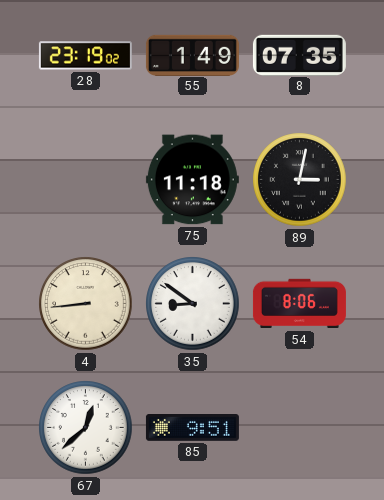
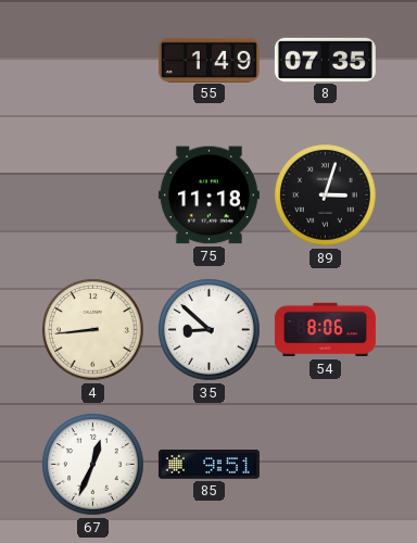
28: 23:19 -> none (85, 56)
89: 3:02 -> 3:03 (326, 195)
35: 8:51 -> 8:52 (210, 330)
67: 12:38 -> 12:34 (93, 465)
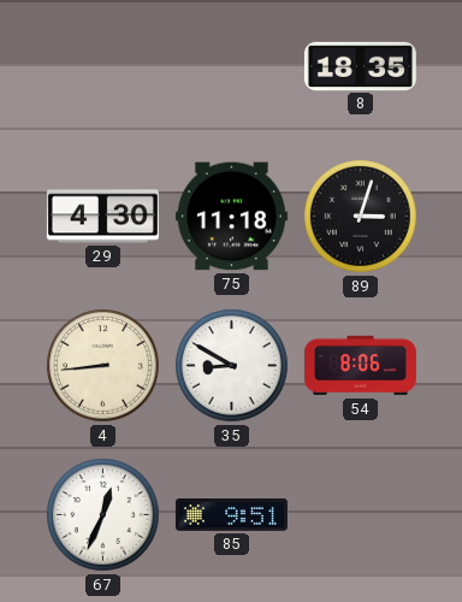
55: 1:49 -> none (208, 60)
8: 07:35 -> 18:35 (360, 66)
29: none -> 4:30 (102, 217)
35: 8:52 -> 8:50 (232, 366)
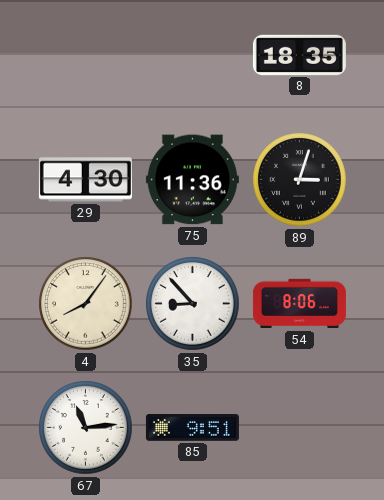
75: 11:18 -> 11:36 (192, 180)
4: 8:44 -> 8:06 (86, 304)
35: 8:50 -> 8:53 (193, 304)
67: 12:34 -> 11:14 (86, 428)
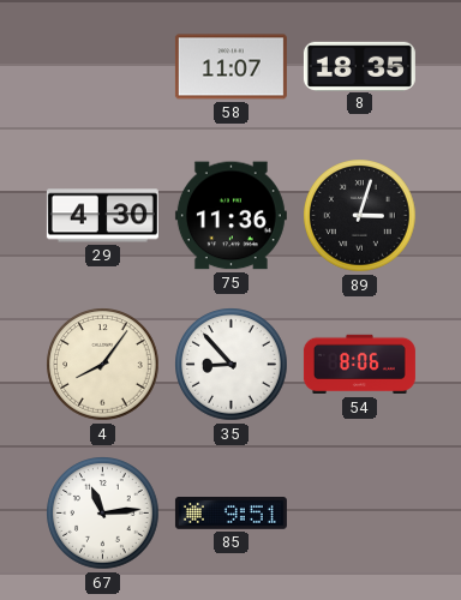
58: none -> 11:07 (230, 67)
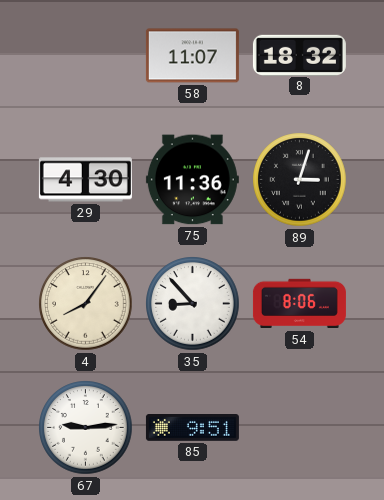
8: 18:35 -> 18:32 (299, 55)
67: 11:14 -> 9:14 (86, 428)
